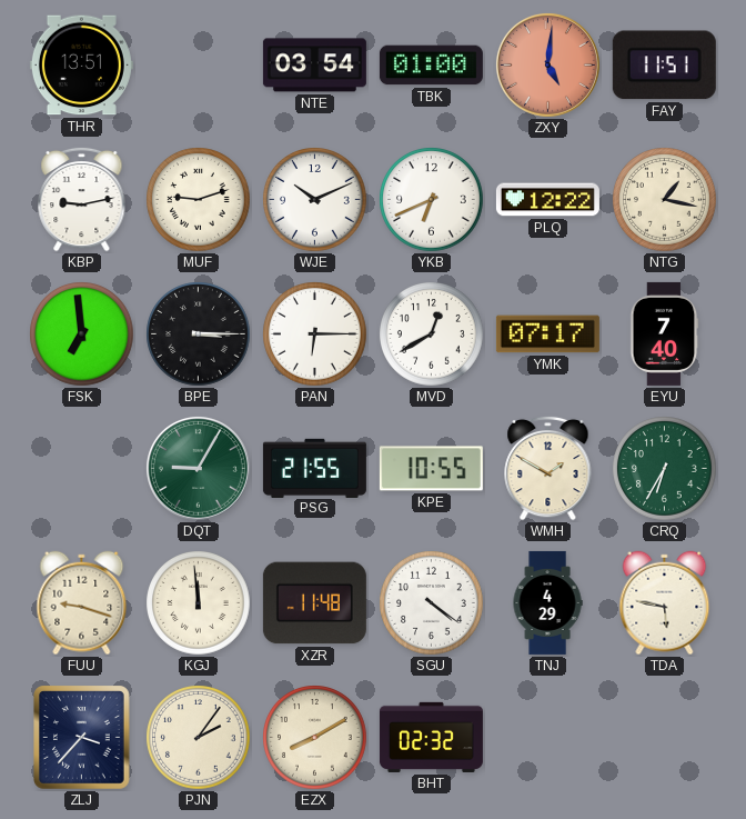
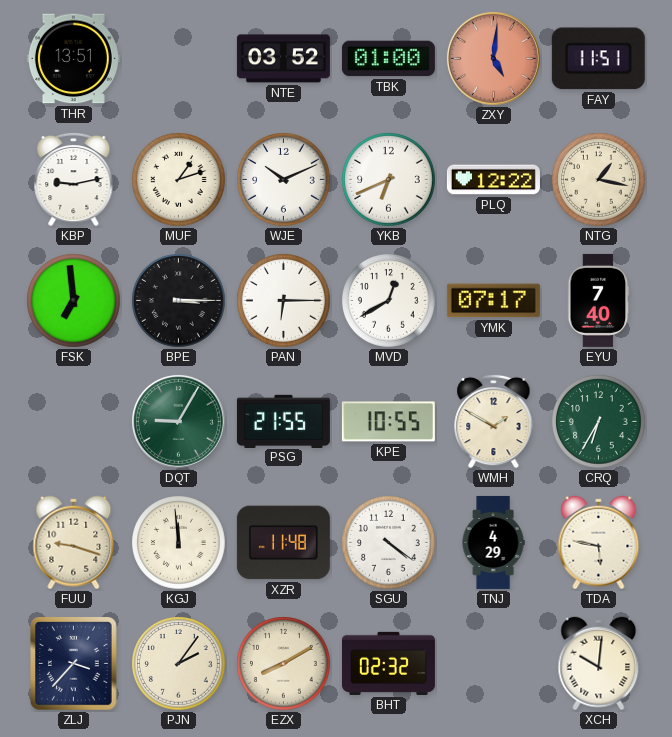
NTE: 03:54 -> 03:52 (283, 59)
MUF: 9:12 -> 1:12 (179, 180)
XCH: none -> 10:01 (599, 664)
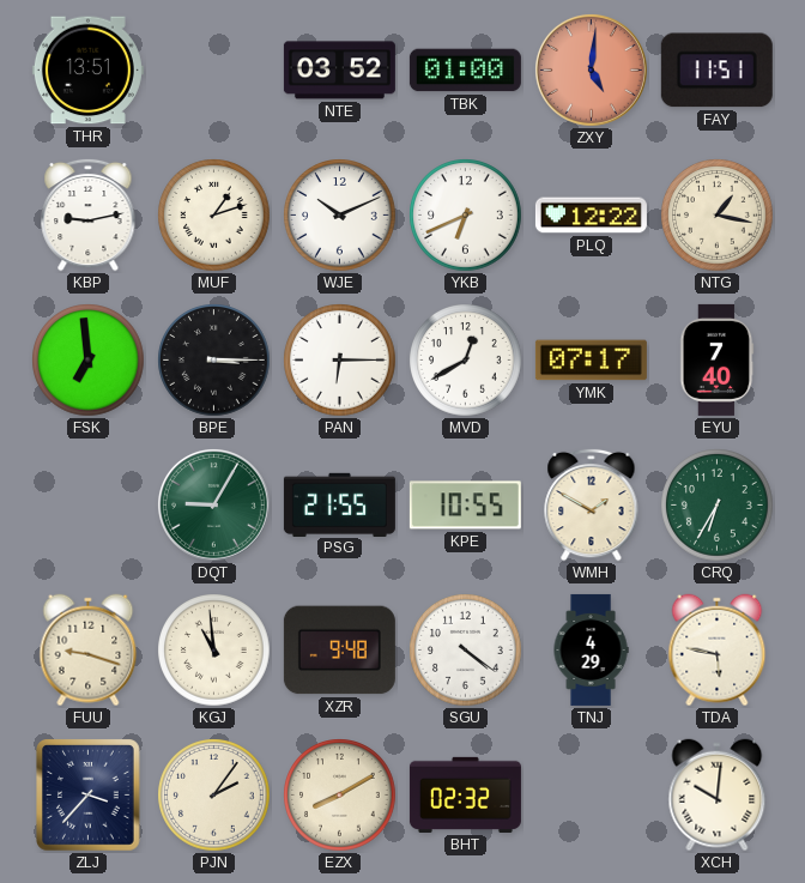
KGJ: 11:59 -> 10:59 (214, 651)
XZR: 11:48 -> 9:48 (339, 651)
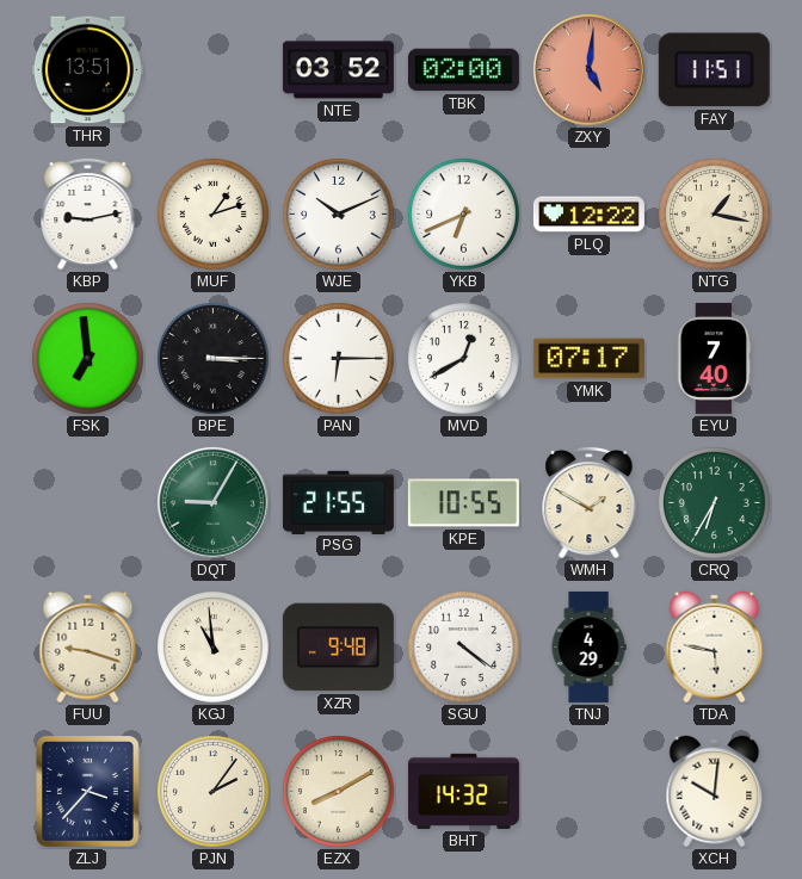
TBK: 01:00 -> 02:00 (463, 70)
BHT: 02:32 -> 14:32 (463, 791)
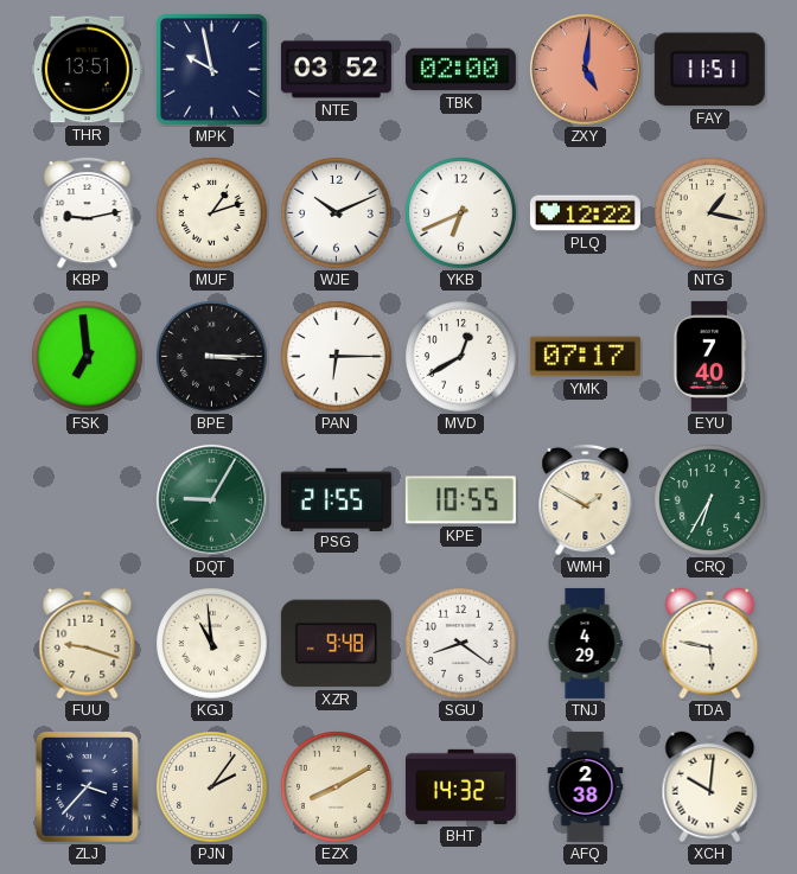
MPK: none -> 9:58 (212, 70)
SGU: 4:21 -> 8:21 (461, 644)
AFQ: none -> 2:38 (586, 786)
